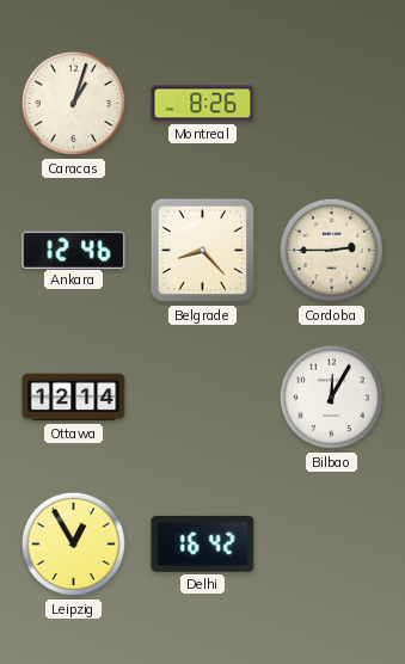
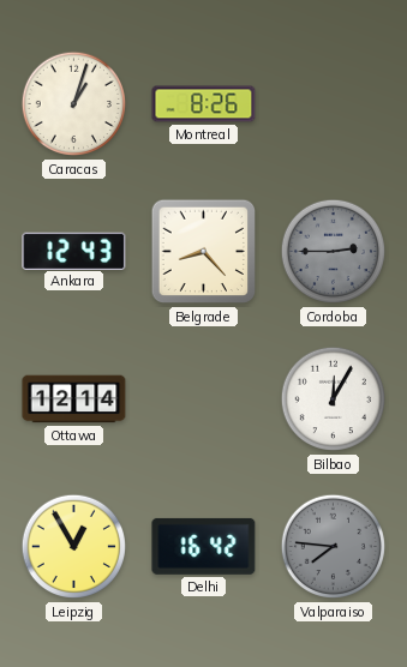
Ankara: 12:46 -> 12:43 (74, 251)
Cordoba dial: cream -> grey (334, 252)
Valparaiso: none -> 7:46 (334, 547)
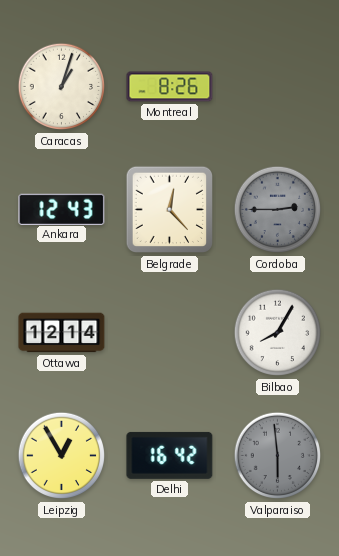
Belgrade: 8:23 -> 12:23 (170, 210)
Bilbao: 12:05 -> 8:05 (278, 333)
Valparaiso: 7:46 -> 5:59 (278, 456)
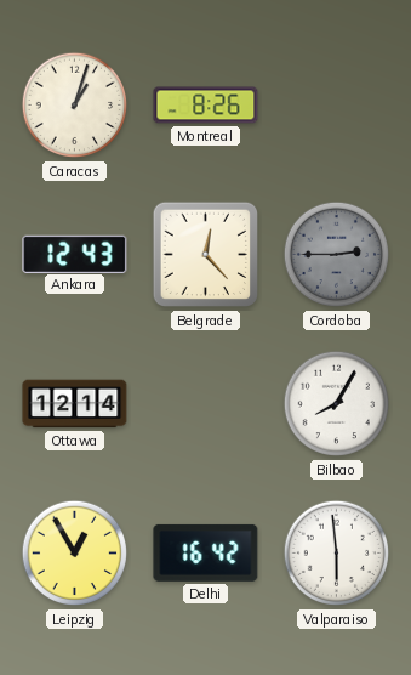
Valparaiso dial: grey -> white (337, 554)
